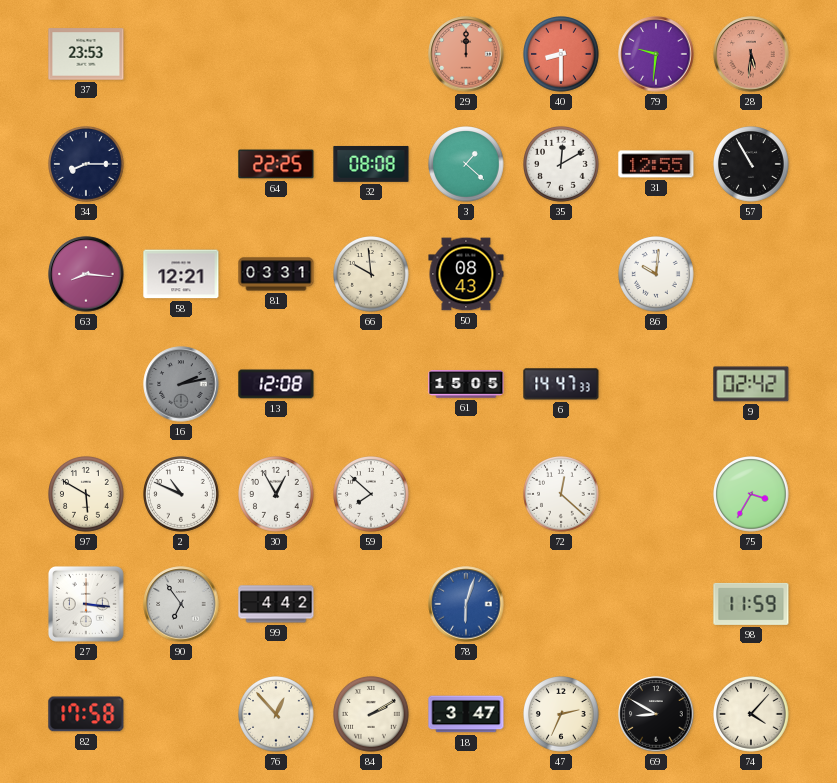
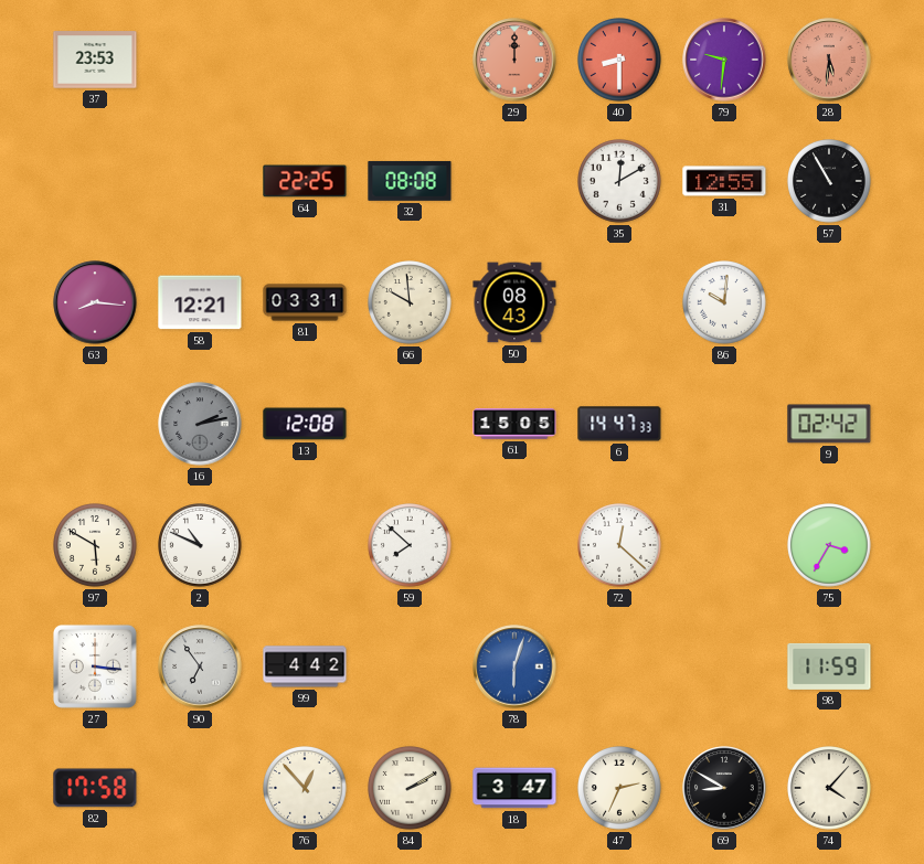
34: 8:15 -> none (87, 165)
3: 1:22 -> none (467, 165)
30: 12:55 -> none (277, 495)
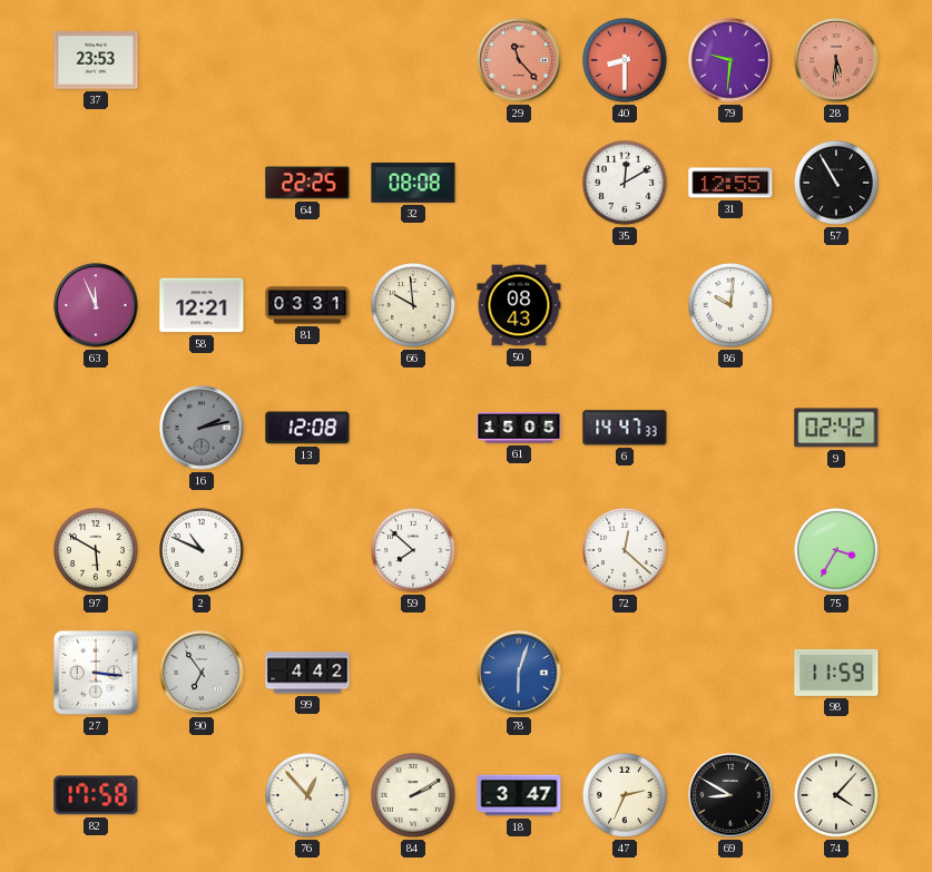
29: 12:00 -> 11:23 (519, 60)
63: 8:16 -> 11:56 (96, 305)
